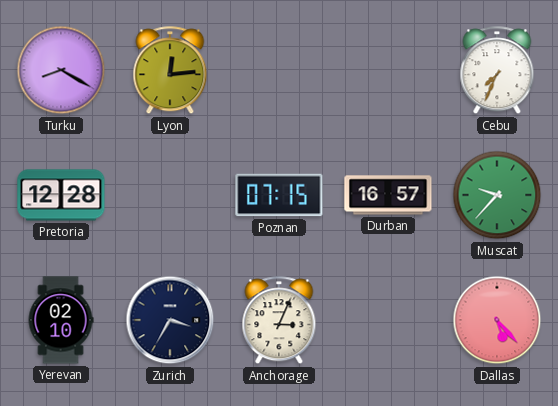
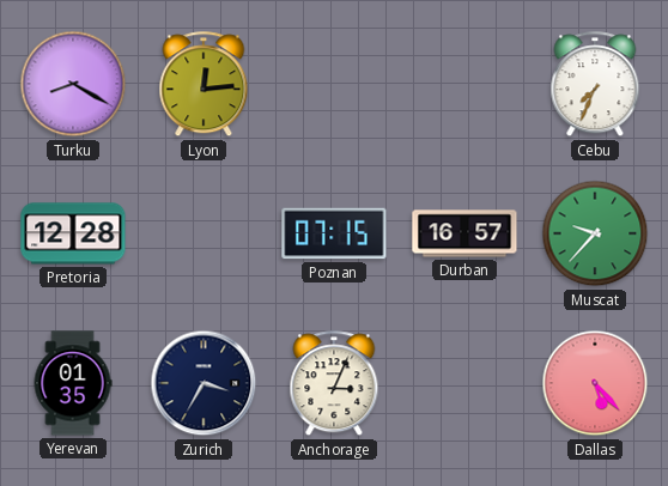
Yerevan: 02:10 -> 01:35 (73, 383)
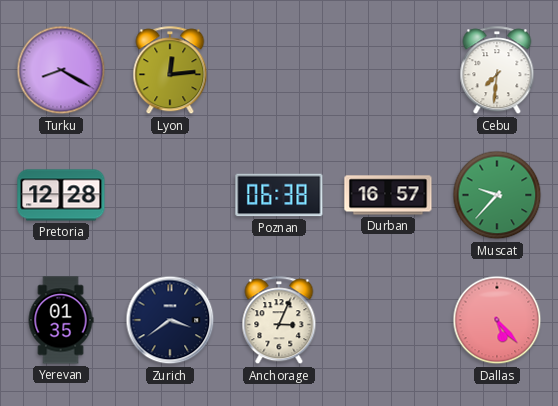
Cebu: 7:34 -> 7:31 (497, 71)
Poznan: 07:15 -> 06:38 (279, 195)
Zurich: 3:35 -> 3:39 (170, 320)
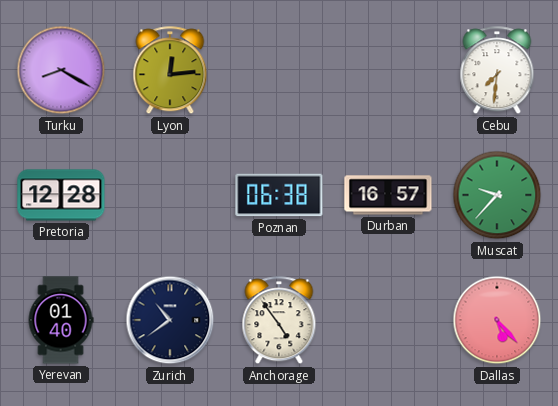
Yerevan: 01:35 -> 01:40 (61, 320)
Zurich: 3:39 -> 10:39 (170, 320)
Anchorage: 3:04 -> 4:54 (279, 321)
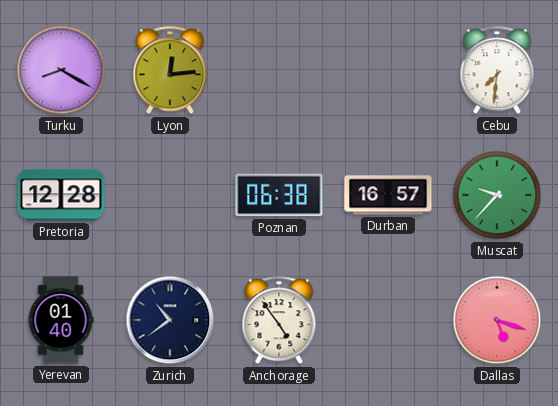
Dallas: 5:23 -> 5:18 (497, 320)
